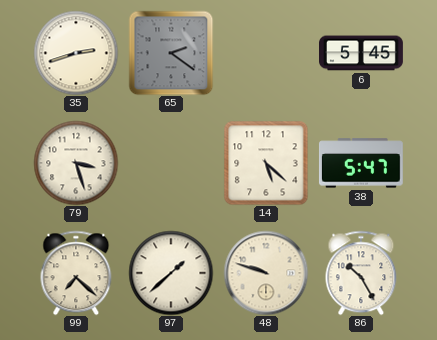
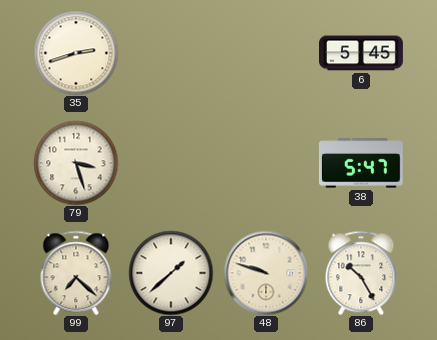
65: 2:21 -> none (171, 53)
14: 5:22 -> none (266, 163)
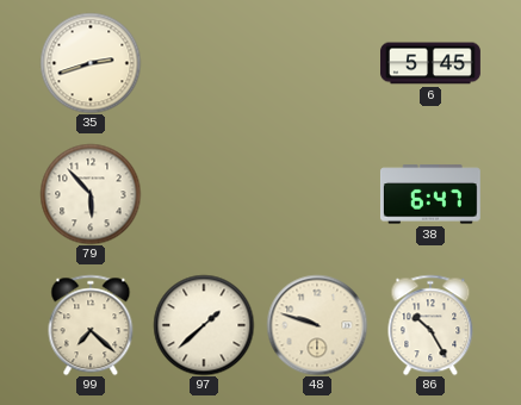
79: 3:27 -> 5:53 (91, 194)
38: 5:47 -> 6:47 (430, 194)
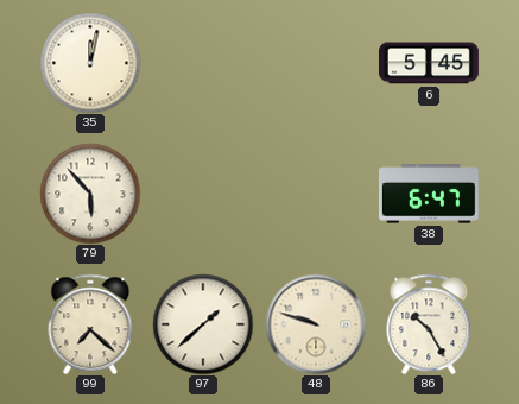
35: 2:42 -> 12:02 (90, 63)
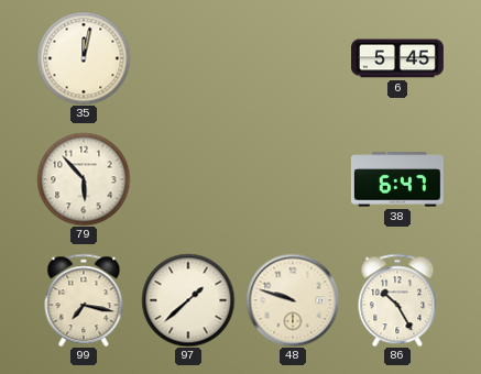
99: 7:22 -> 7:17 (84, 300)
